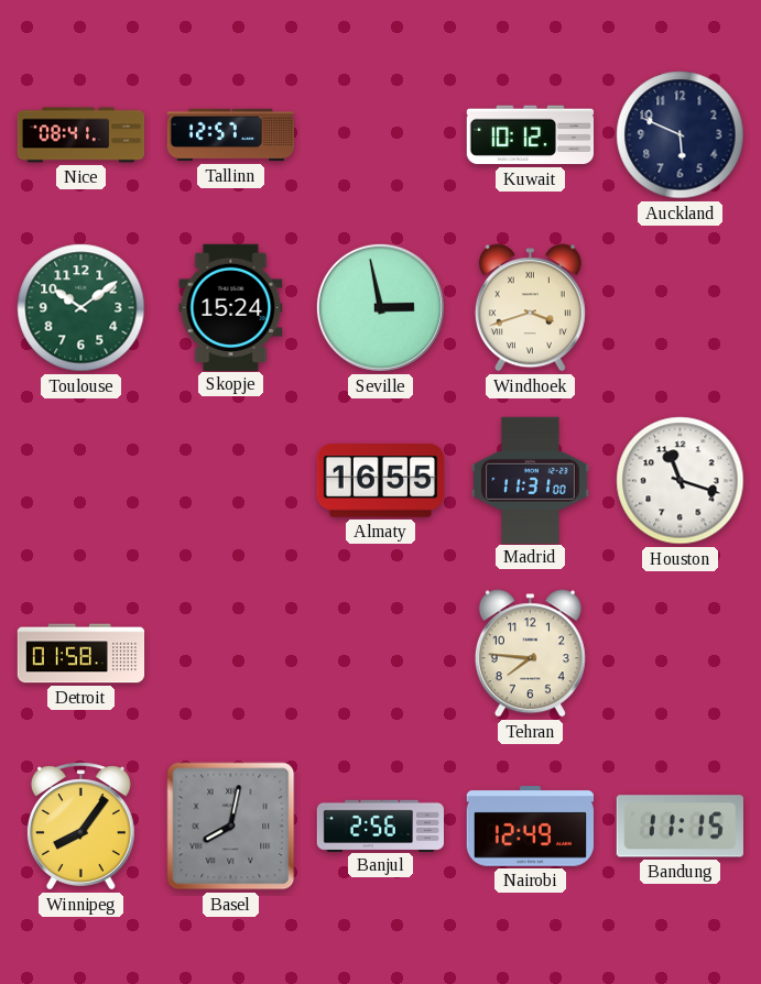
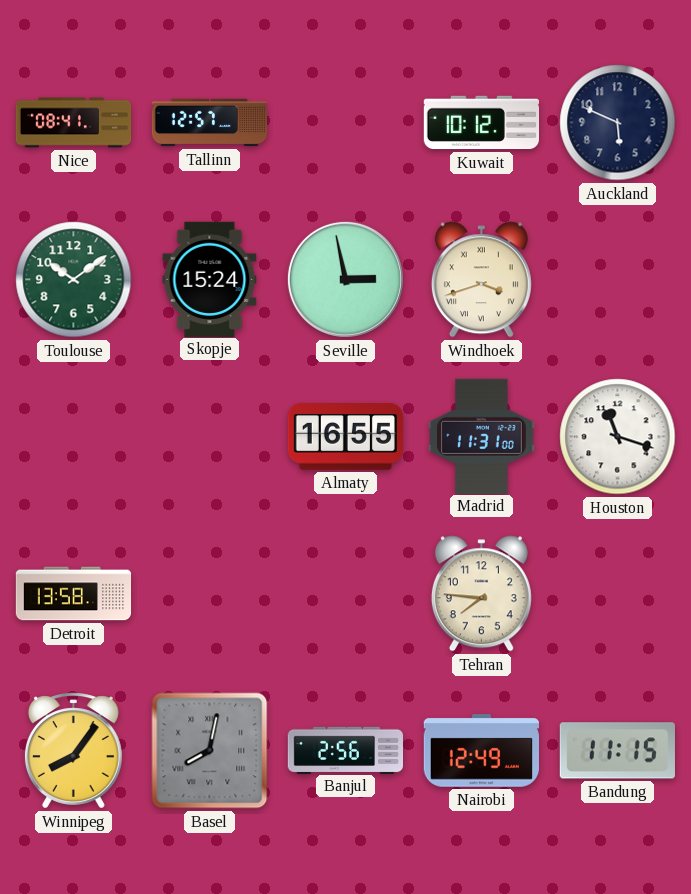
Detroit: 01:58 -> 13:58 (74, 594)
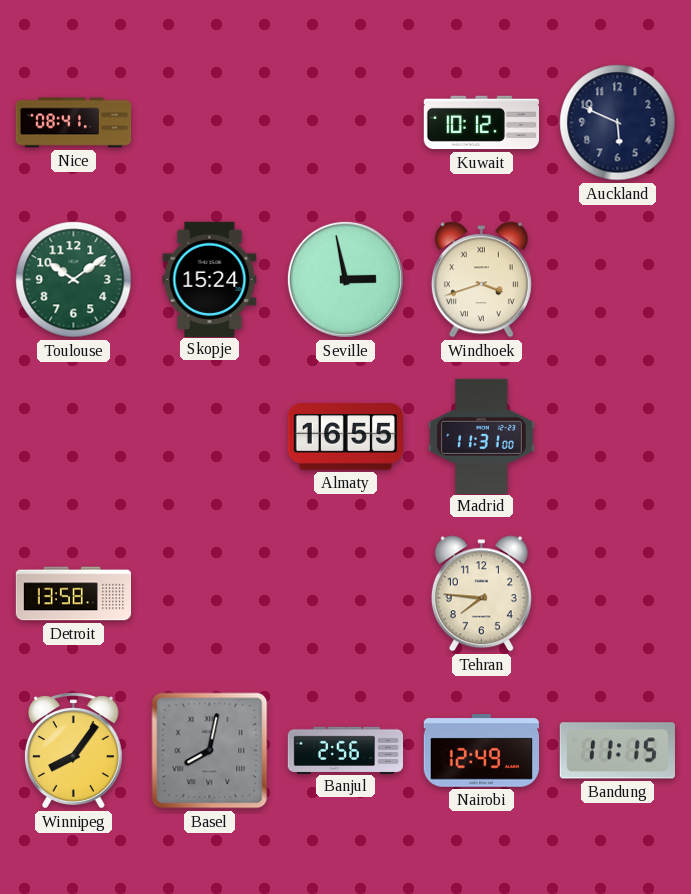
Tallinn: 12:57 -> none (210, 123)
Houston: 11:18 -> none (618, 437)
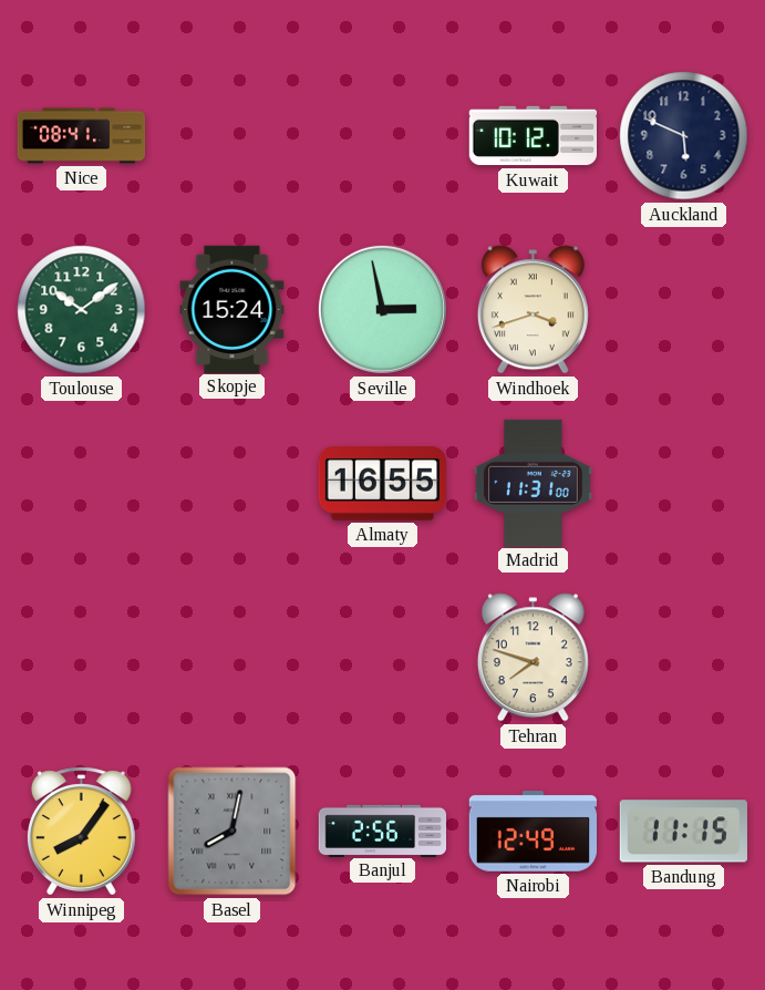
Detroit: 13:58 -> none (74, 594)
Tehran: 7:46 -> 7:48 (533, 658)
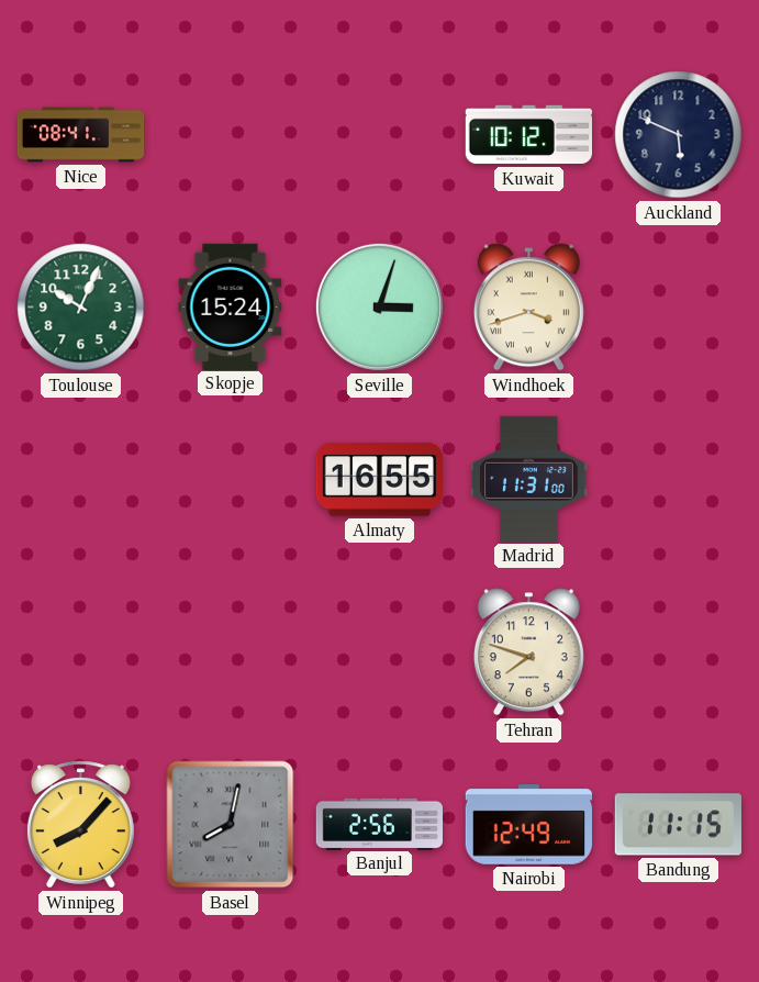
Toulouse: 10:09 -> 10:04 (81, 308)
Seville: 2:58 -> 3:03 (379, 306)
Winnipeg: 8:06 -> 8:07 (80, 825)
